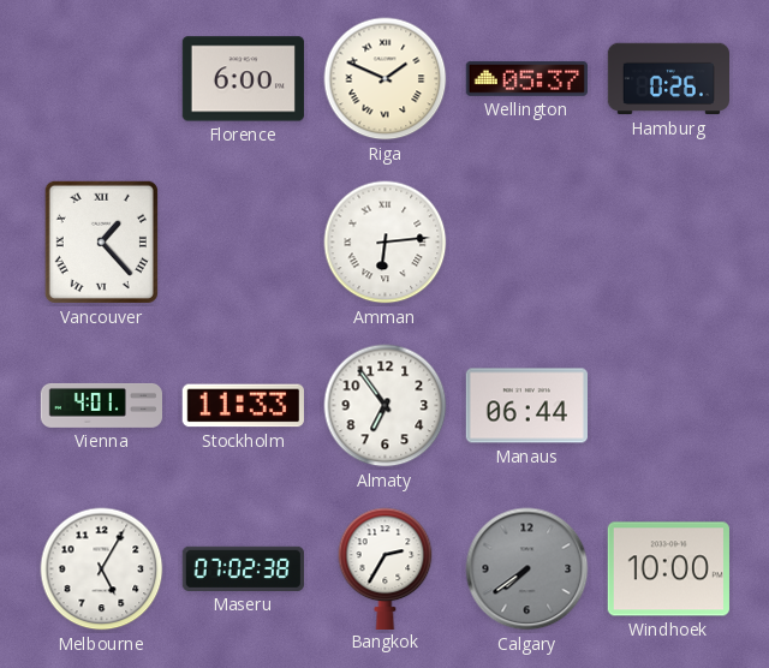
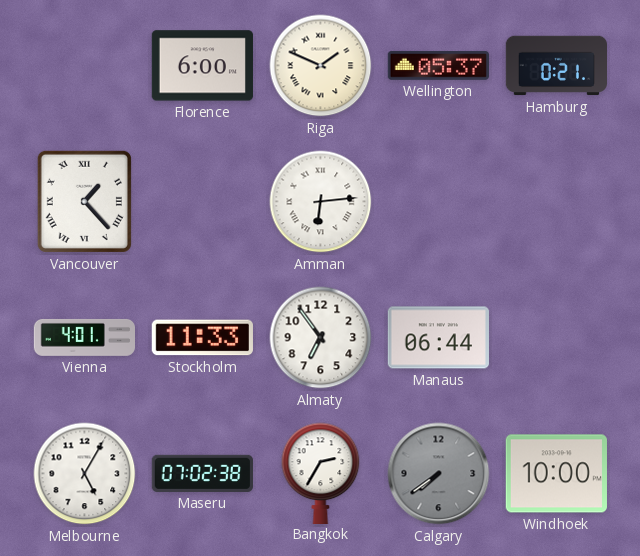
Hamburg: 0:26 -> 0:21 (556, 66)
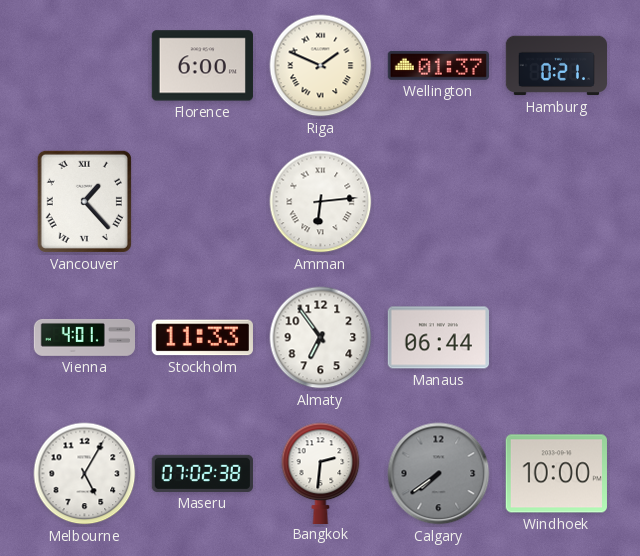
Wellington: 05:37 -> 01:37 (438, 66)
Bangkok: 2:35 -> 2:31 (321, 473)
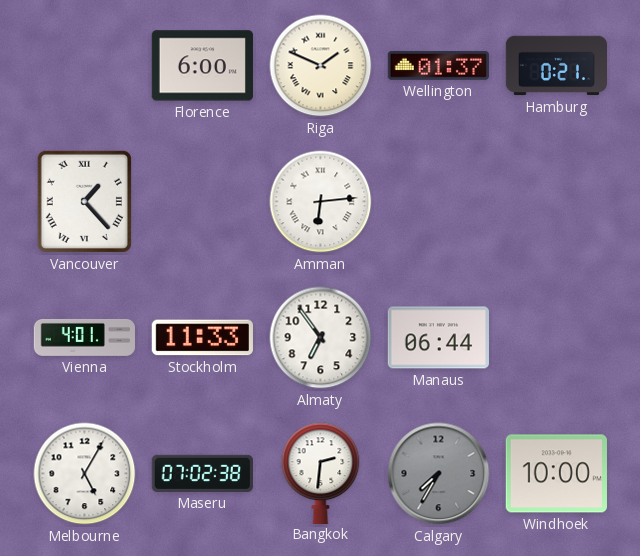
Calgary: 7:39 -> 7:35 (439, 474)
